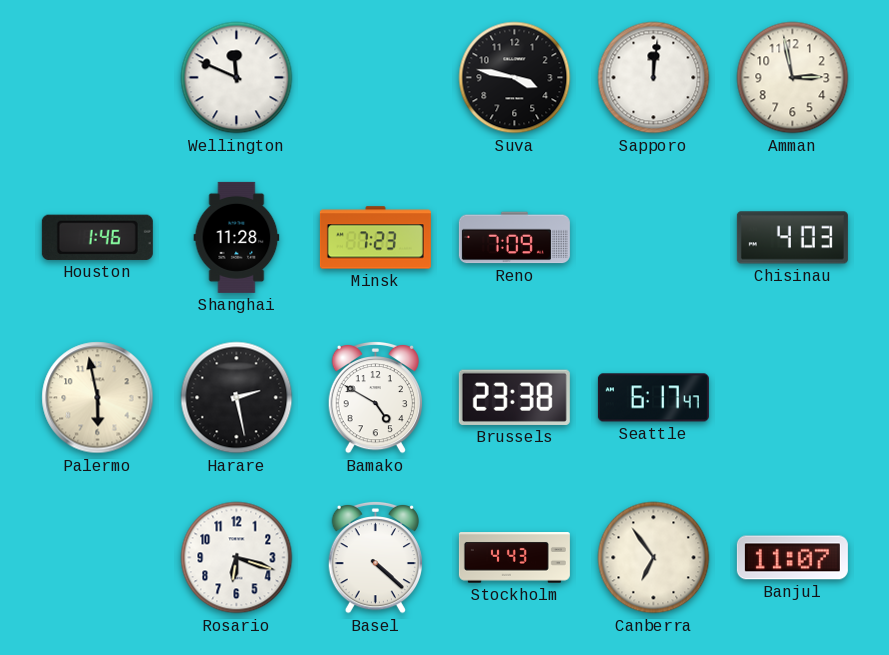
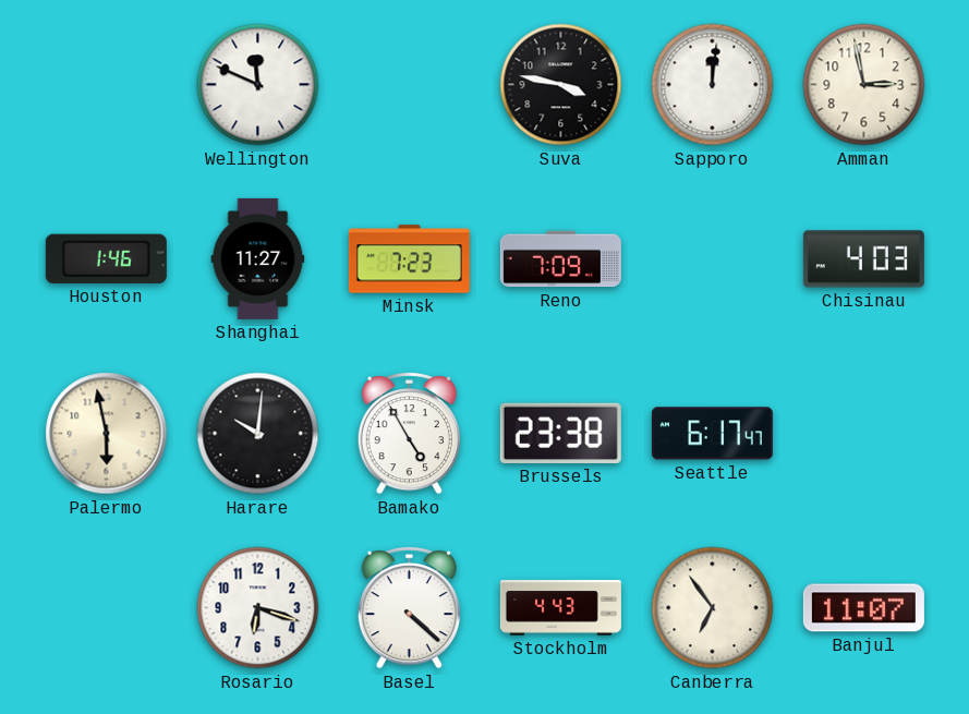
Shanghai: 11:28 -> 11:27 (258, 258)
Harare: 2:28 -> 10:01 (258, 434)
Bamako: 4:50 -> 4:55 (409, 433)
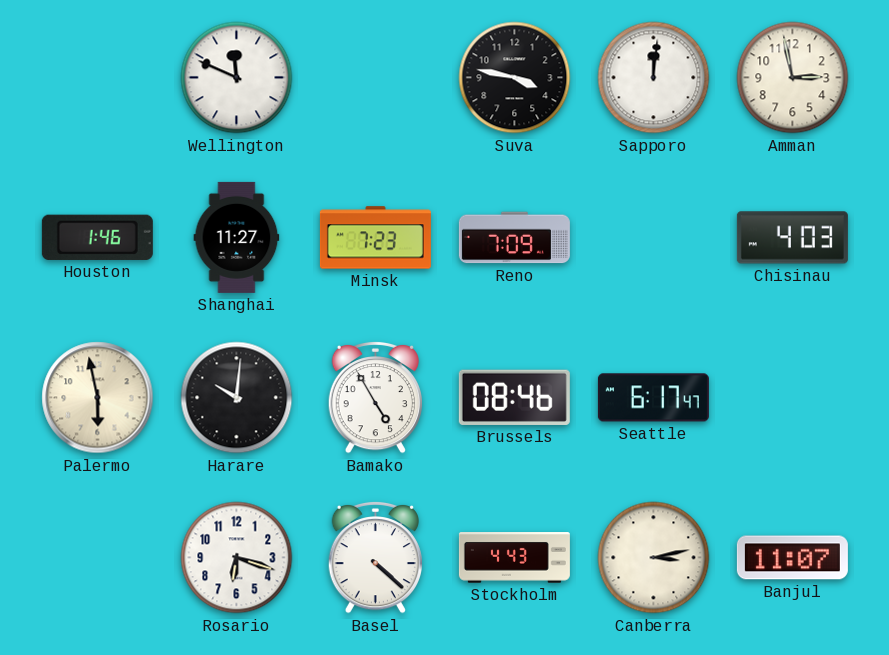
Brussels: 23:38 -> 08:46 (514, 397)
Canberra: 6:54 -> 3:13 (654, 558)
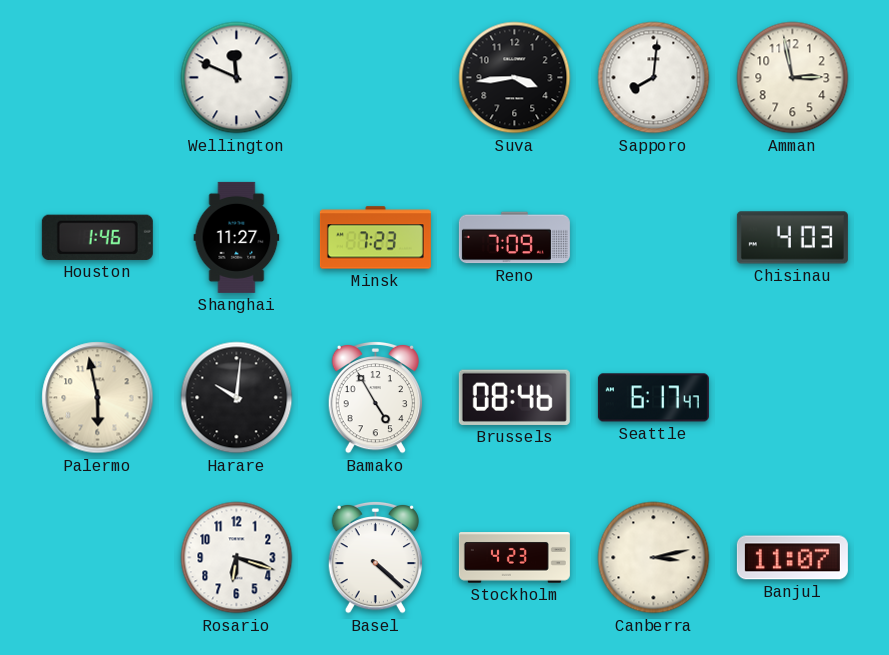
Suva: 3:47 -> 3:44 (515, 78)
Sapporo: 12:01 -> 8:01 (654, 78)
Stockholm: 4:43 -> 4:23 (514, 558)
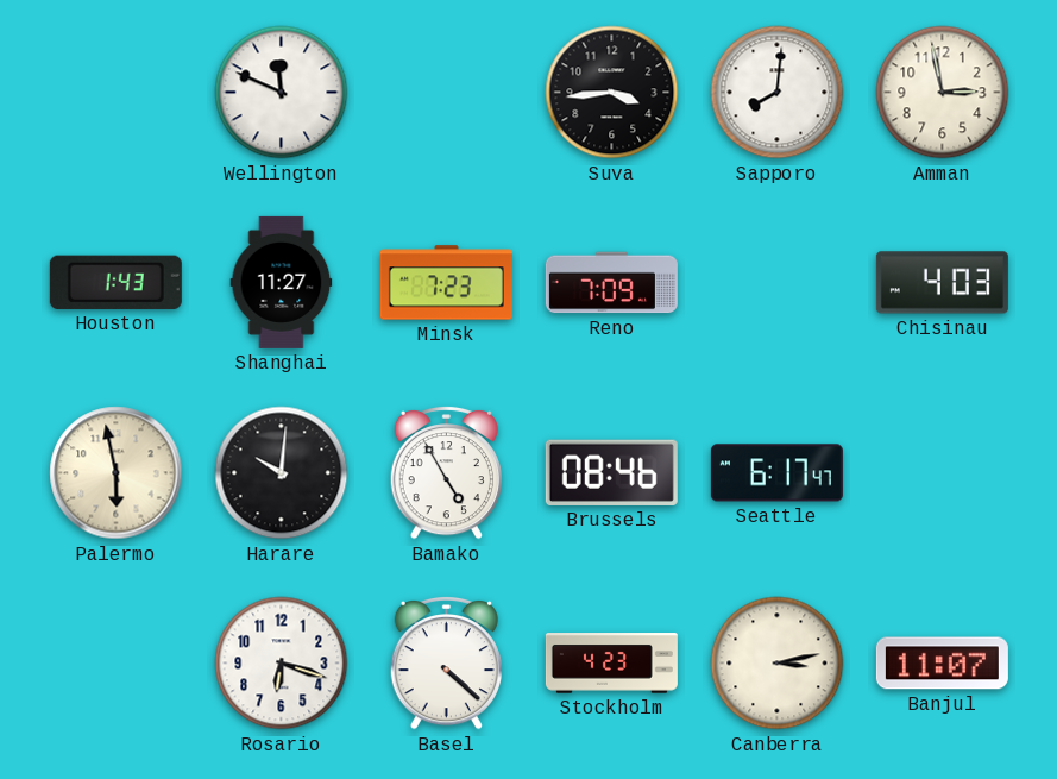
Houston: 1:46 -> 1:43 (115, 282)
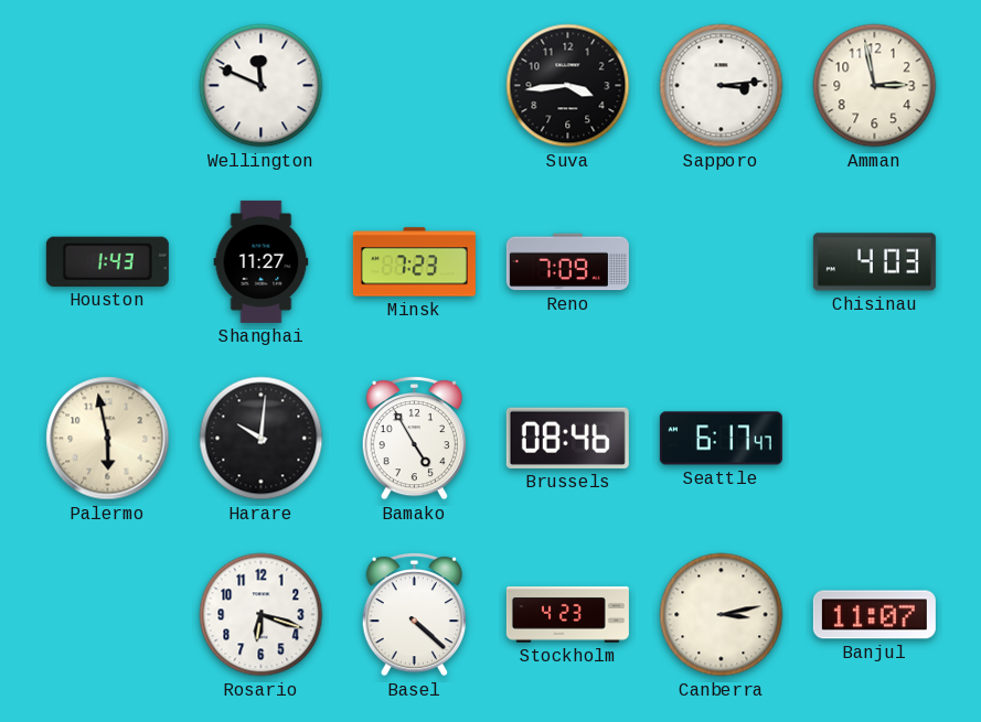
Sapporo: 8:01 -> 3:14 (722, 86)
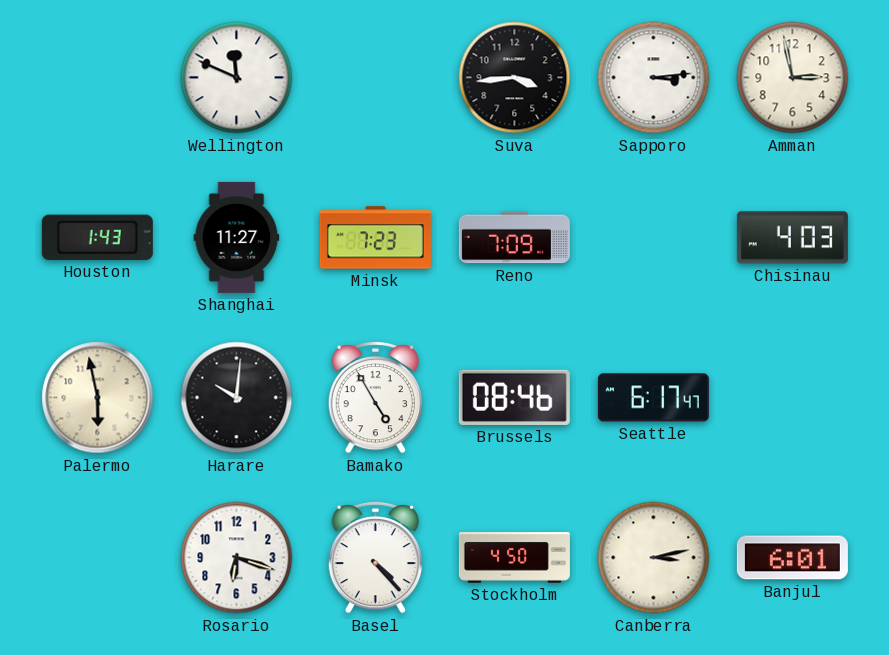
Basel: 4:22 -> 4:23 (375, 557)
Stockholm: 4:23 -> 4:50 (514, 558)
Banjul: 11:07 -> 6:01 (792, 558)
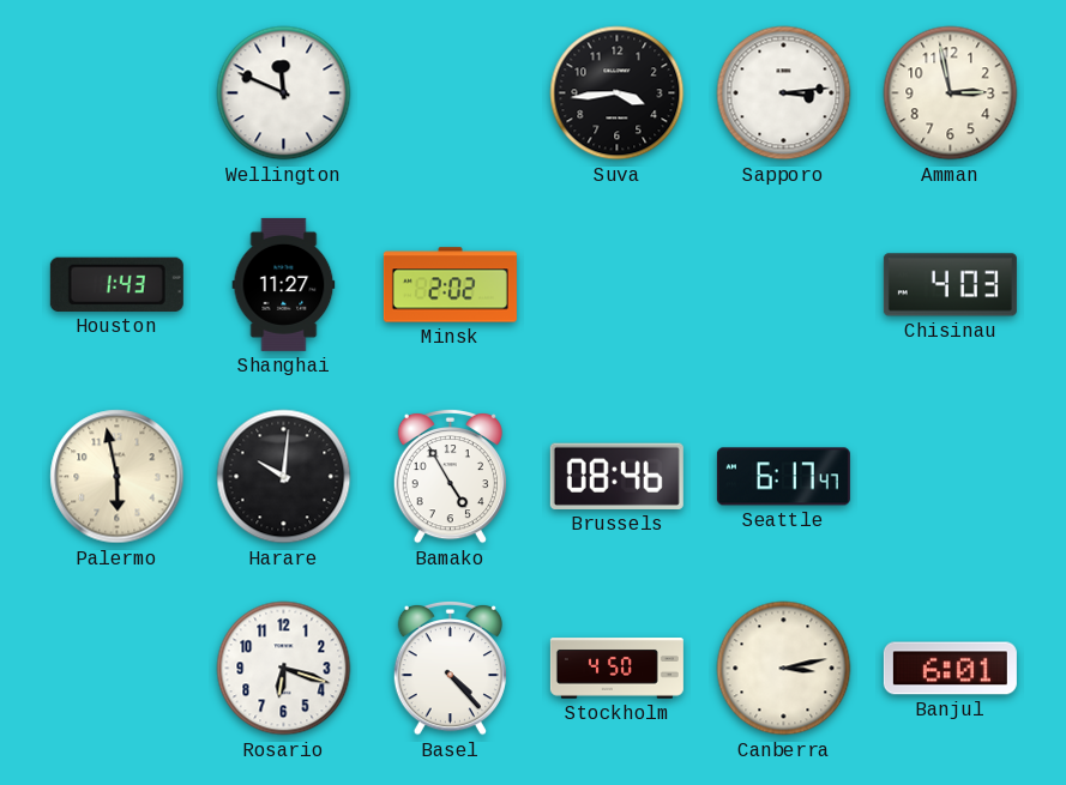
Minsk: 7:23 -> 2:02 (450, 285)
Reno: 7:09 -> none (514, 238)
